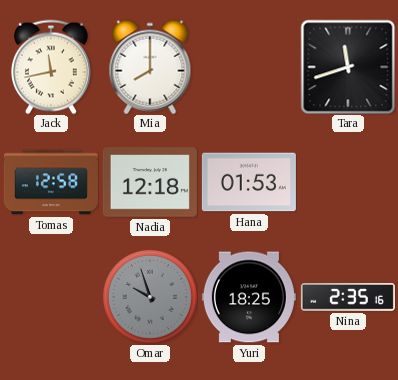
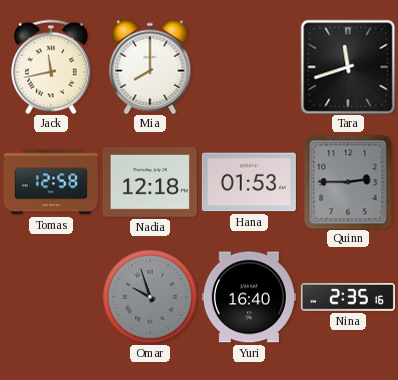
Quinn: none -> 2:45 (348, 182)
Yuri: 18:25 -> 16:40 (249, 297)
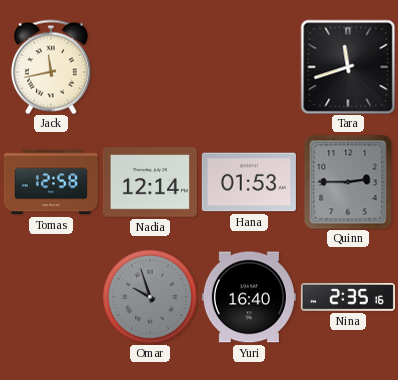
Mia: 8:00 -> none (150, 67)
Nadia: 12:18 -> 12:14 (150, 182)
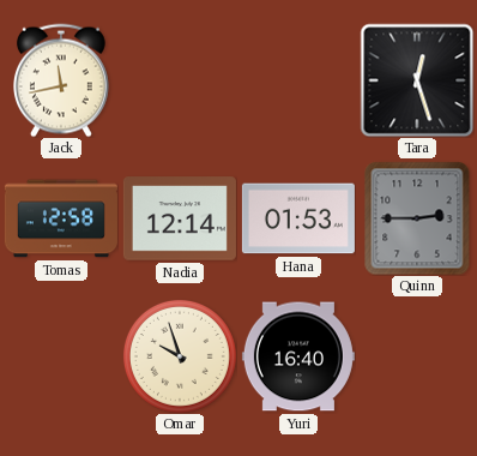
Tara: 11:42 -> 12:27 (417, 80)
Omar dial: grey -> cream (180, 356)
Nina: 2:35 -> none (348, 298)
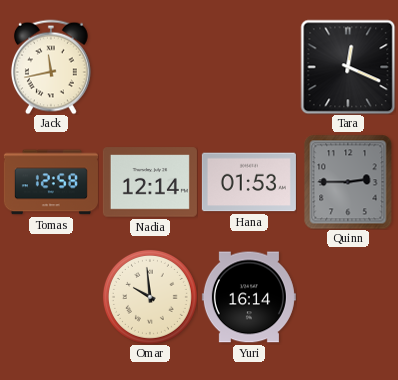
Tara: 12:27 -> 12:19 (348, 67)
Omar: 9:57 -> 9:59 (150, 297)
Yuri: 16:40 -> 16:14 (249, 297)
